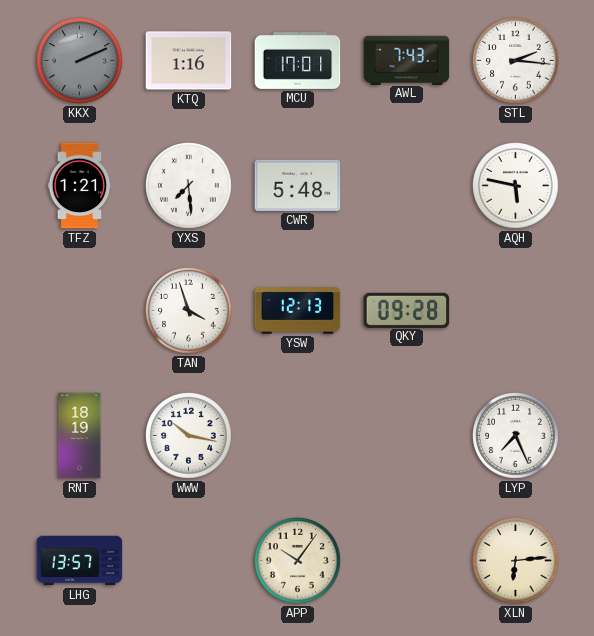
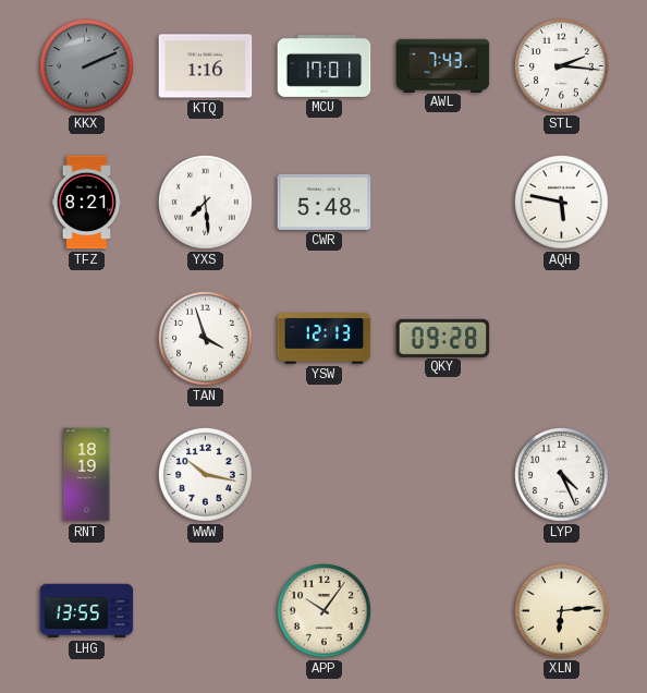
TFZ: 1:21 -> 8:21 (87, 203)
LYP: 7:26 -> 4:26 (562, 475)
LHG: 13:57 -> 13:55 (87, 611)
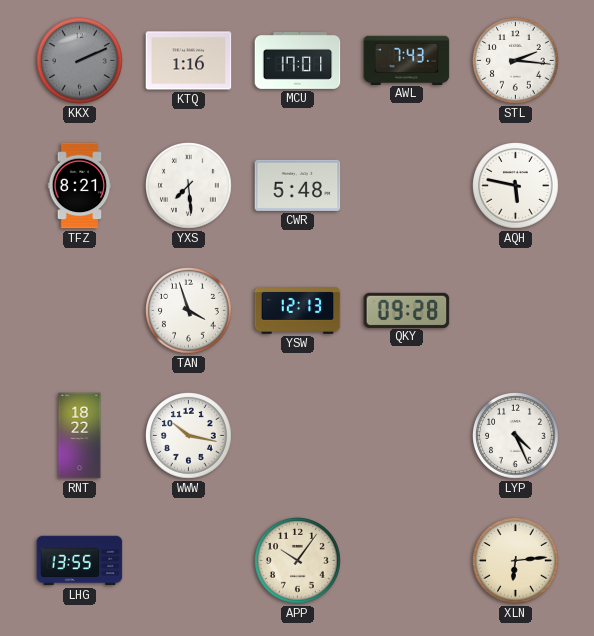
RNT: 18:19 -> 18:22 (80, 436)
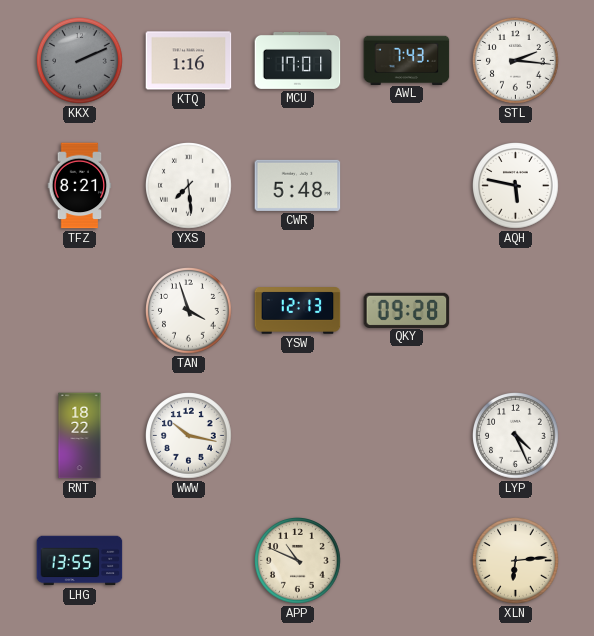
APP: 10:06 -> 10:49 (298, 561)
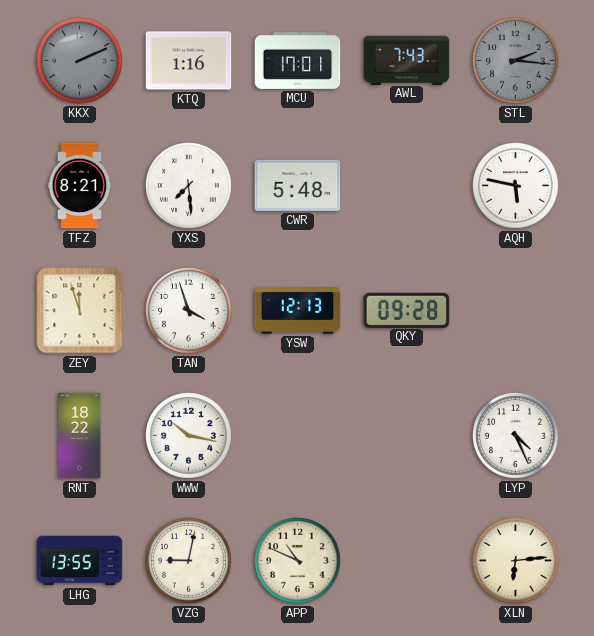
STL dial: white -> grey (516, 61)
ZEY: none -> 11:57 (80, 311)
VZG: none -> 9:02 (189, 561)
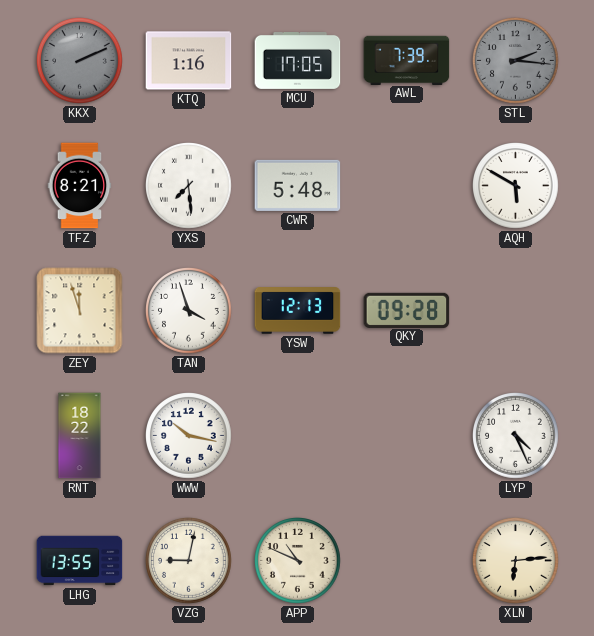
MCU: 17:01 -> 17:05 (298, 61)
AWL: 7:43 -> 7:39 (407, 60)
AQH: 5:47 -> 5:50 (516, 186)
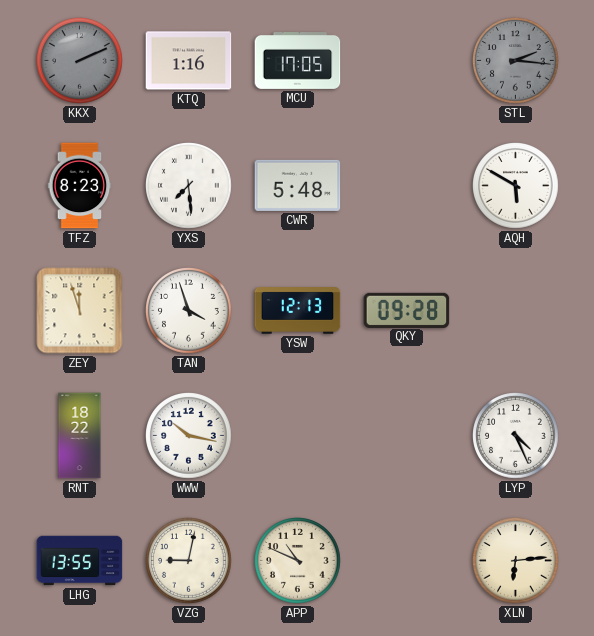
AWL: 7:39 -> none (407, 60)
TFZ: 8:21 -> 8:23 (80, 186)
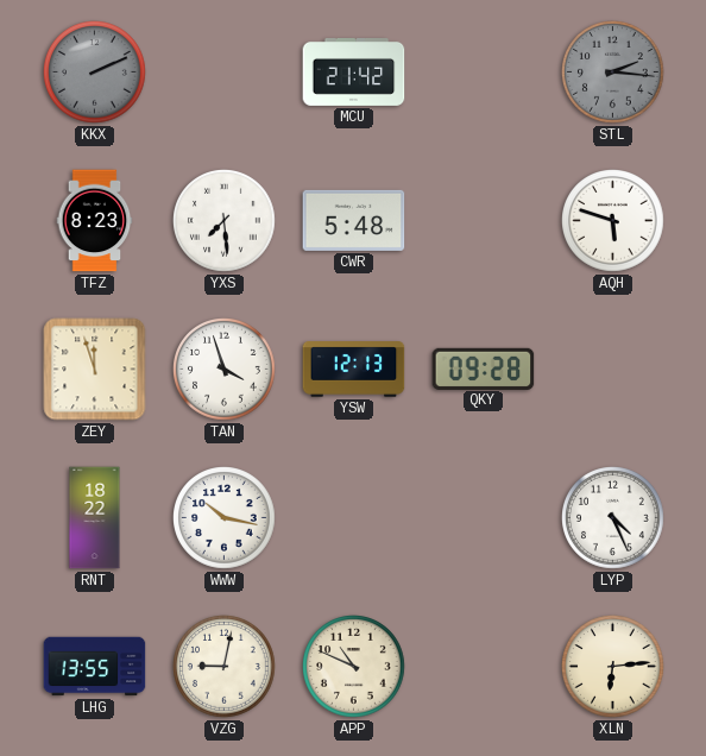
KTQ: 1:16 -> none (189, 61)
MCU: 17:05 -> 21:42 (354, 73)
AQH: 5:50 -> 5:48 (613, 221)
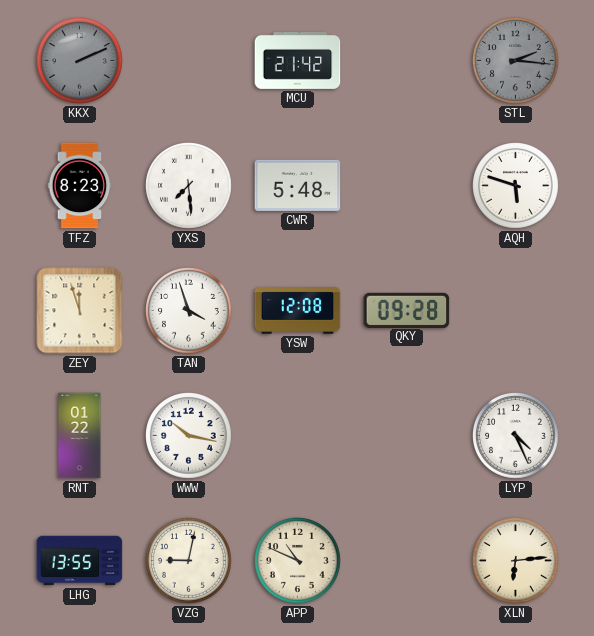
YSW: 12:13 -> 12:08 (298, 311)
RNT: 18:22 -> 01:22 (80, 436)
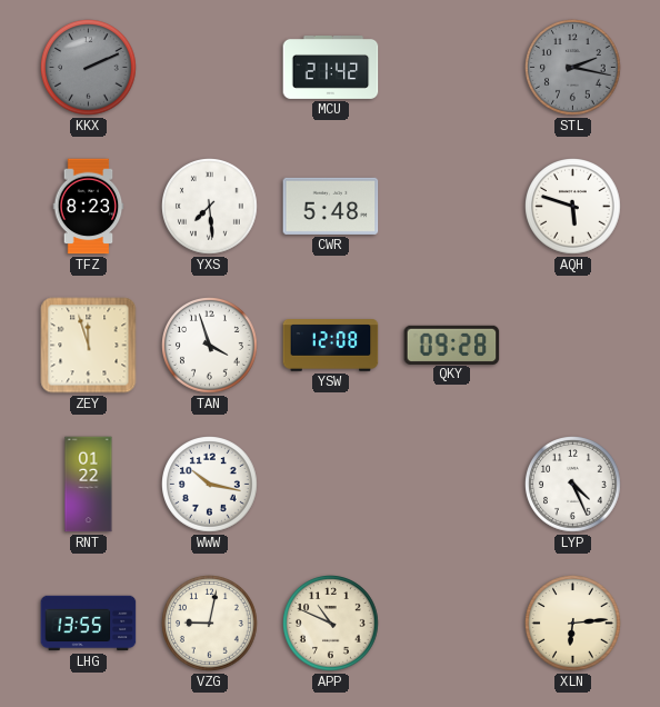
STL: 2:16 -> 2:17 (573, 68)
